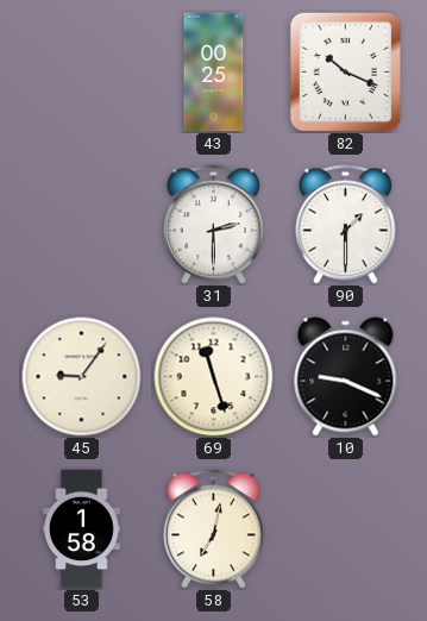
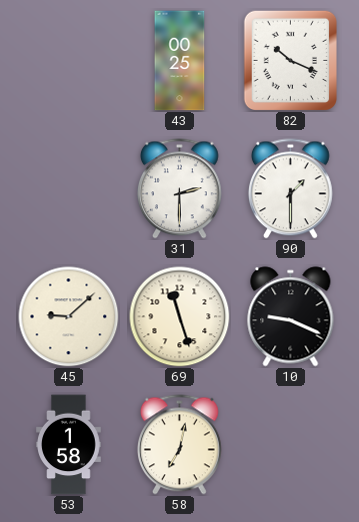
45: 9:06 -> 9:08 (69, 317)
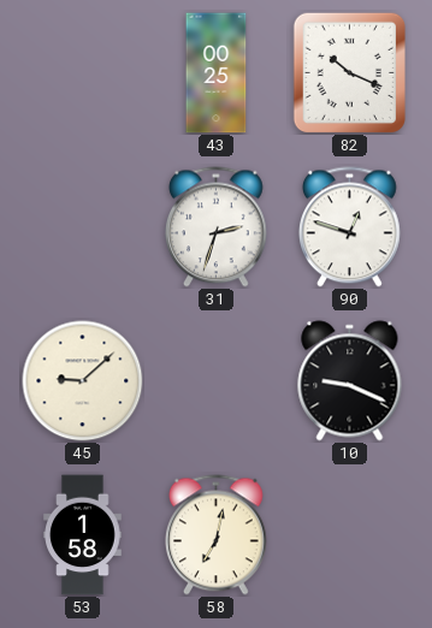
31: 2:30 -> 2:33 (215, 227)
90: 1:30 -> 12:48 (349, 227)
69: 11:27 -> none (180, 317)
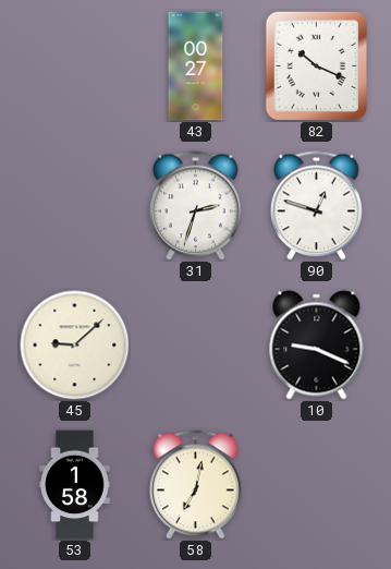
43: 00:25 -> 00:27 (196, 66)
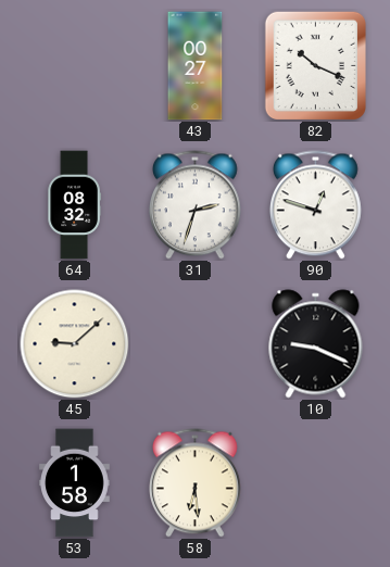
64: none -> 08:32 (74, 205)
58: 7:02 -> 6:29 (194, 483)
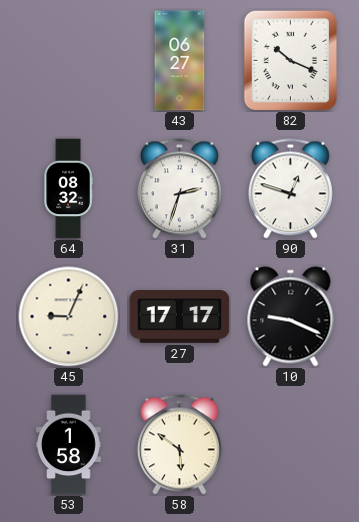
43: 00:27 -> 06:27 (180, 61)
45: 9:08 -> 9:04 (69, 317)
27: none -> 17:17 (180, 317)
58: 6:29 -> 5:51 (179, 445)
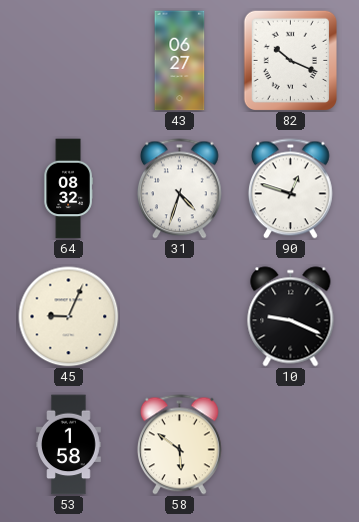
31: 2:33 -> 4:33 (179, 189)
27: 17:17 -> none (180, 317)
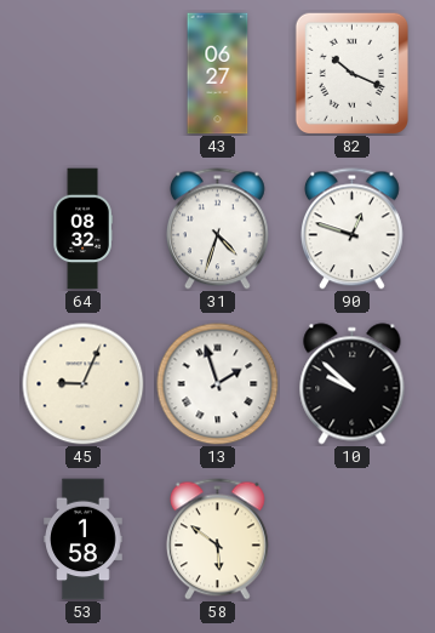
13: none -> 1:57 (218, 384)
10: 9:19 -> 9:52 (353, 384)
